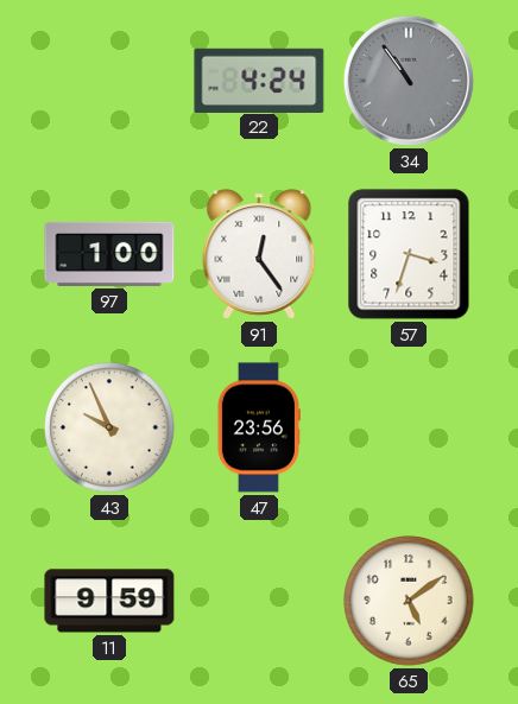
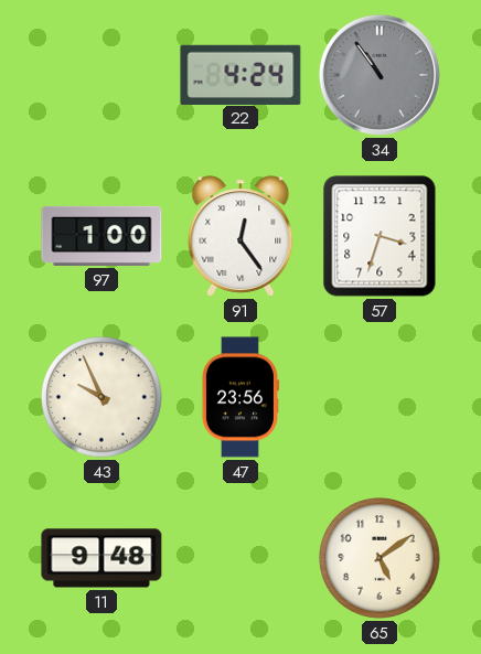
11: 9:59 -> 9:48 (101, 558)
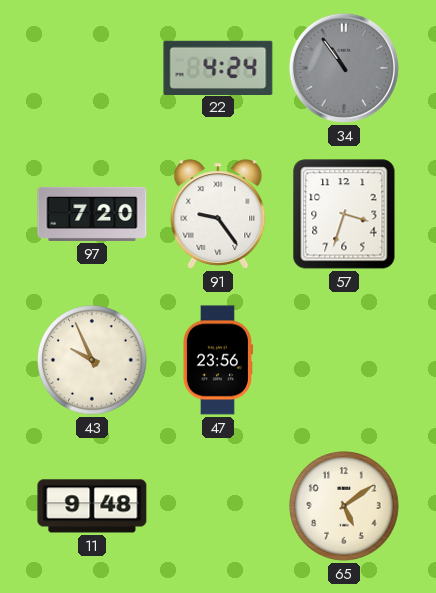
97: 1:00 -> 7:20 (92, 214)
91: 12:24 -> 9:24 (218, 214)
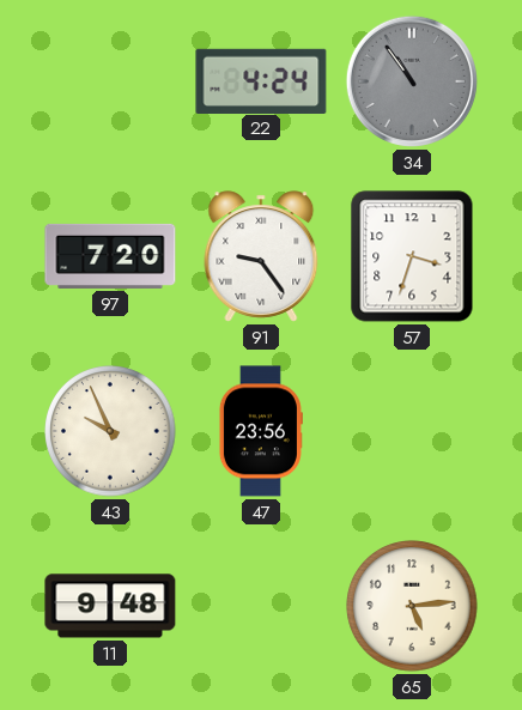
65: 5:09 -> 5:14 (412, 606)
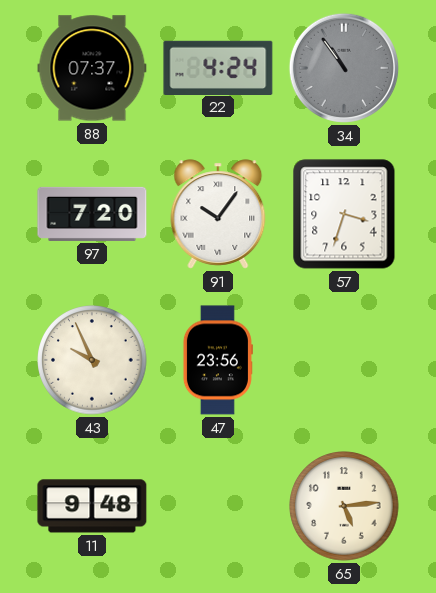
88: none -> 07:37 (92, 68)
91: 9:24 -> 10:06 (218, 214)
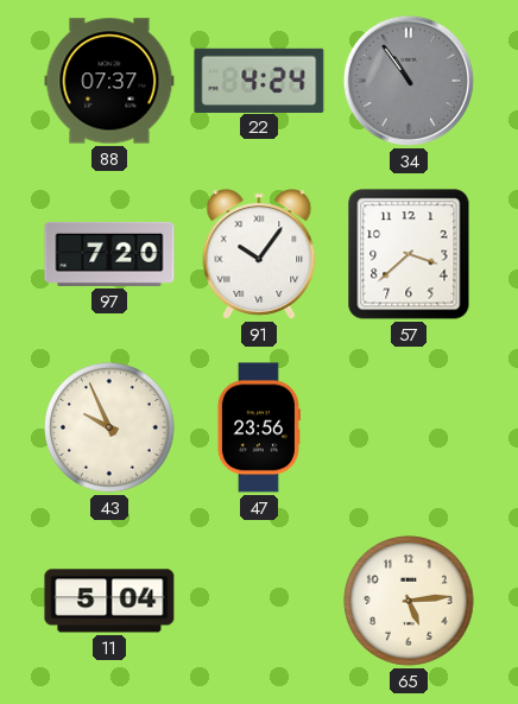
57: 3:33 -> 3:38 (409, 254)
11: 9:48 -> 5:04 (109, 601)
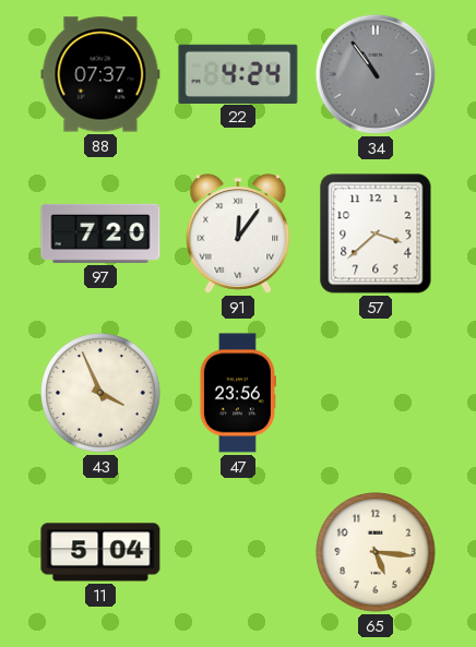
91: 10:06 -> 12:06 (238, 233)
43: 9:56 -> 3:56 (100, 393)
65: 5:14 -> 5:16 (376, 552)
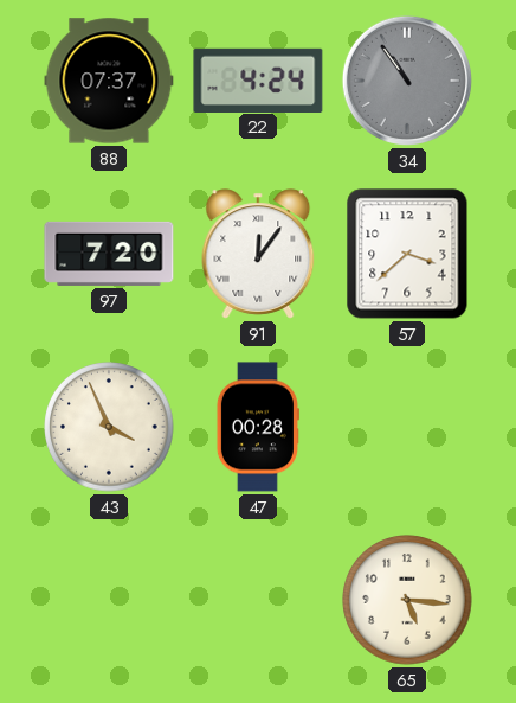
47: 23:56 -> 00:28 (257, 427)
11: 5:04 -> none (100, 552)
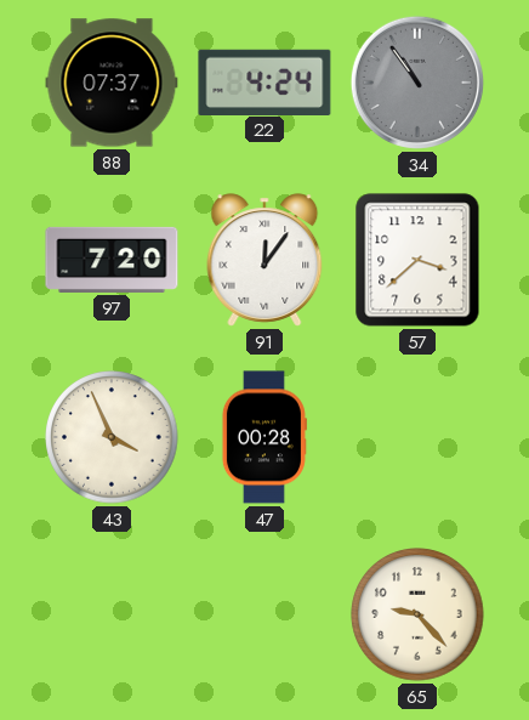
65: 5:16 -> 9:23 (417, 614)
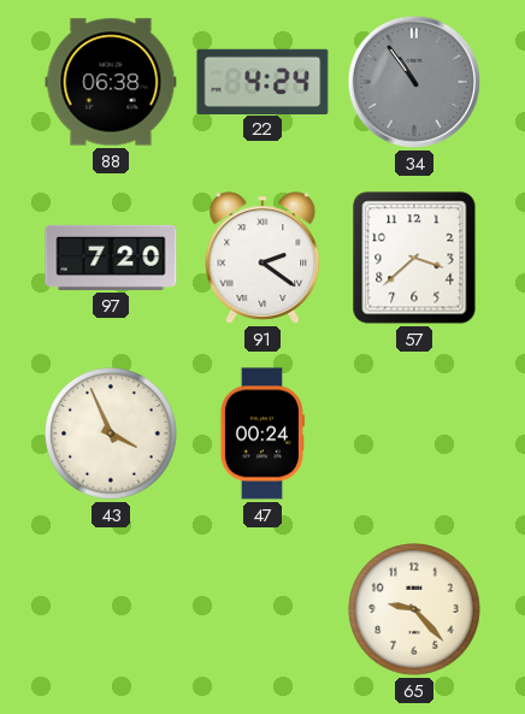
88: 07:37 -> 06:38 (111, 82)
91: 12:06 -> 2:21 (262, 258)
47: 00:28 -> 00:24 (261, 433)
